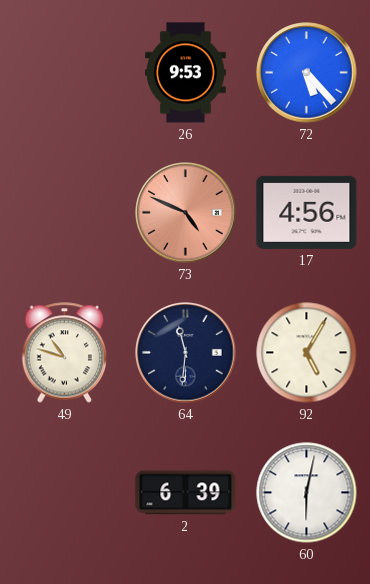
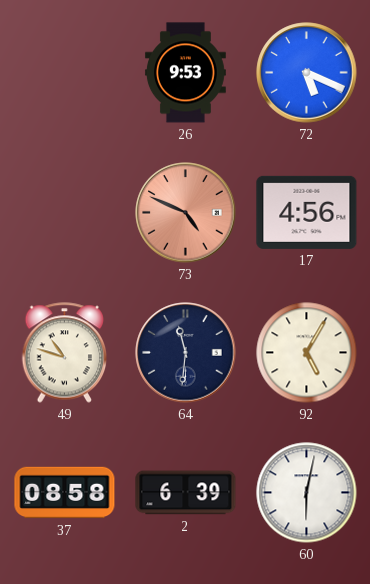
72: 5:23 -> 5:19 (307, 73)
37: none -> 08:58 (65, 493)
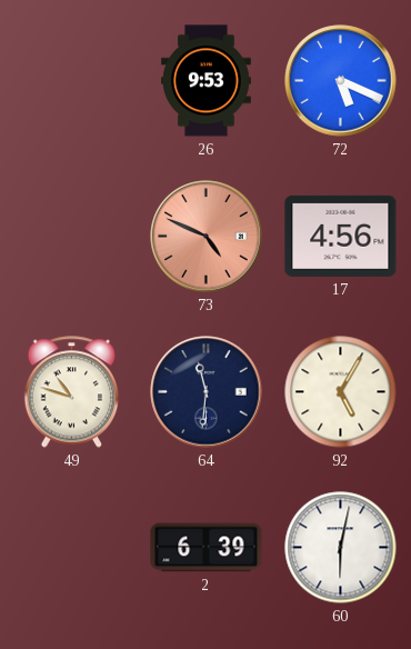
37: 08:58 -> none (65, 493)
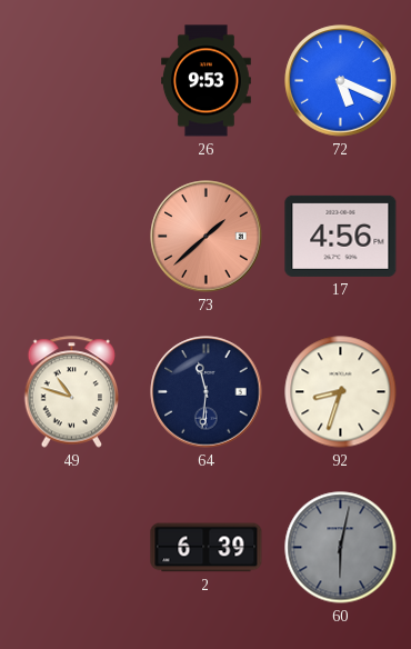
73: 4:49 -> 1:38 (207, 237)
92: 5:05 -> 8:33 (341, 392)
60 dial: white -> grey (341, 548)
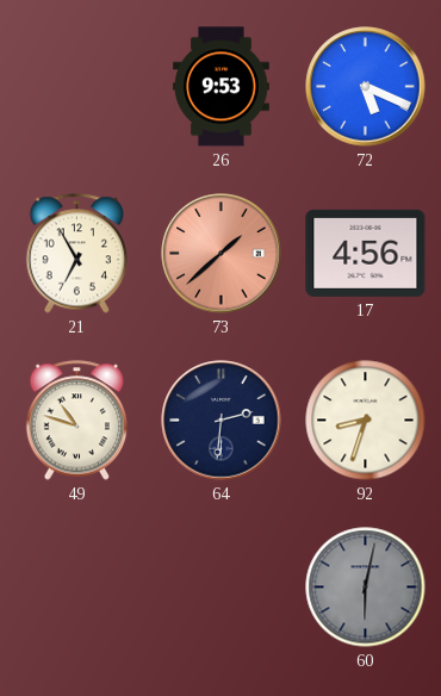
21: none -> 6:55 (77, 254)
64: 11:31 -> 2:31 (222, 421)
2: 6:39 -> none (207, 548)
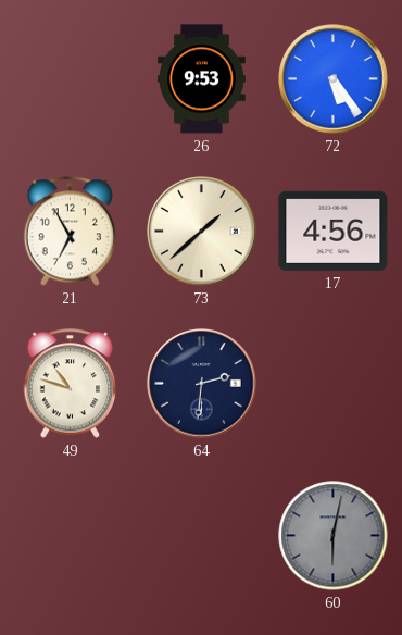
72: 5:19 -> 5:24 (334, 79)
73 dial: salmon -> cream (202, 232)
92: 8:33 -> none (366, 421)
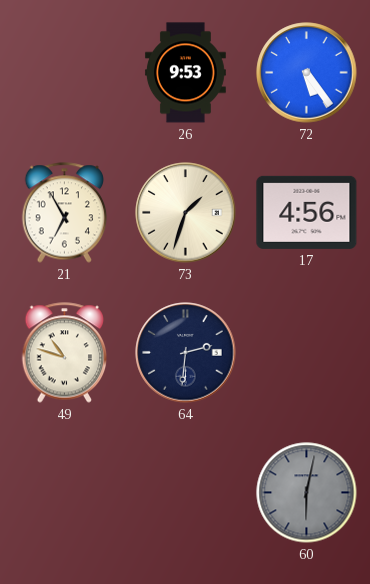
73: 1:38 -> 1:33 (186, 213)
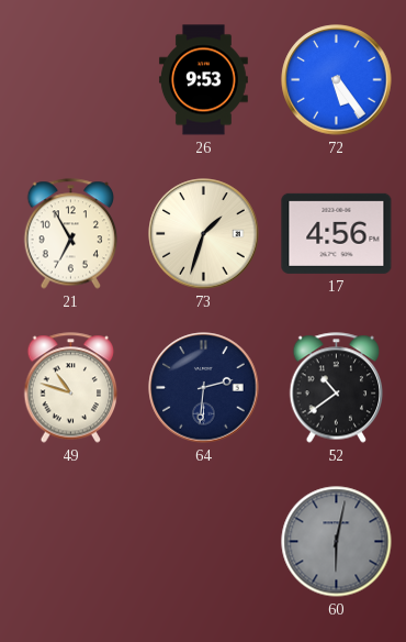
52: none -> 10:39 (337, 388)
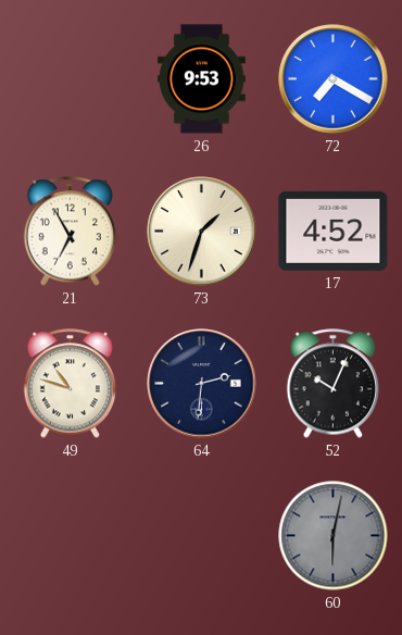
72: 5:24 -> 7:20 (334, 79)
17: 4:56 -> 4:52 (334, 231)
52: 10:39 -> 10:04 (334, 384)
